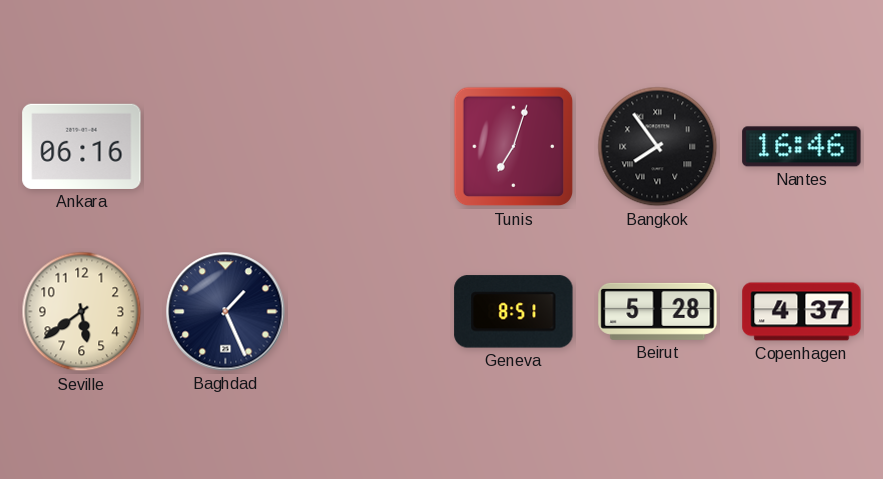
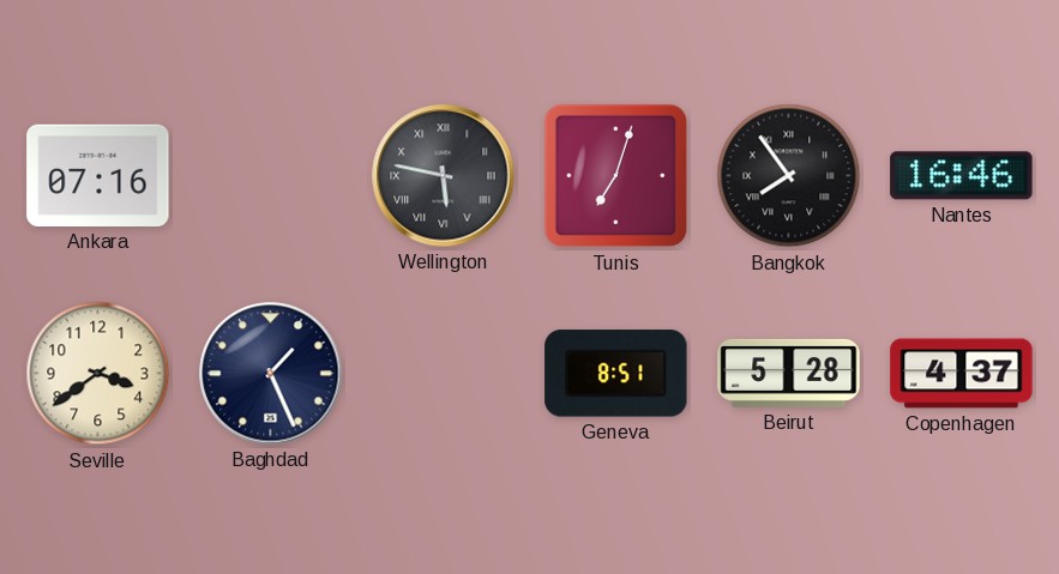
Ankara: 06:16 -> 07:16 (98, 175)
Wellington: none -> 5:47 (444, 176)
Seville: 5:39 -> 3:39 (98, 374)
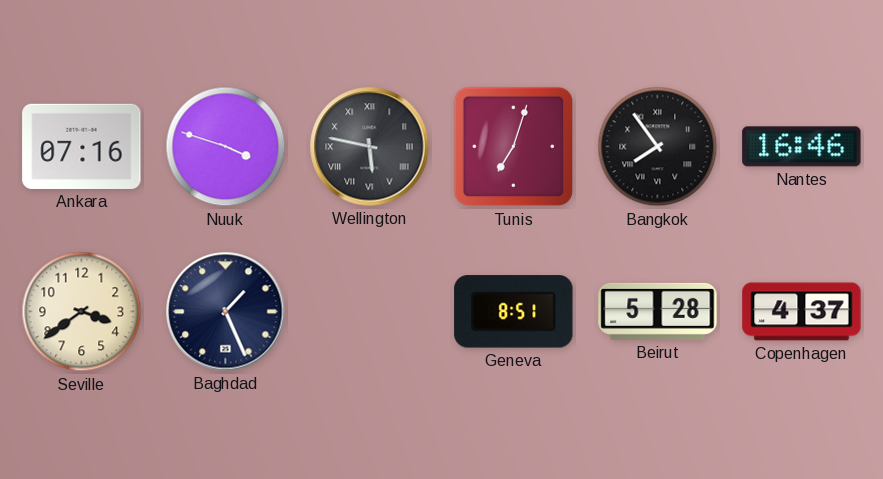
Nuuk: none -> 3:48 (226, 147)
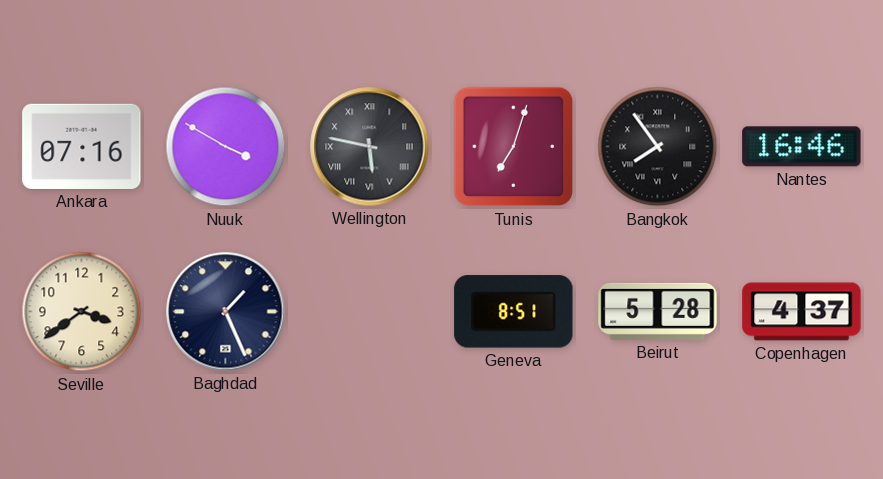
Nuuk: 3:48 -> 3:50 (226, 147)
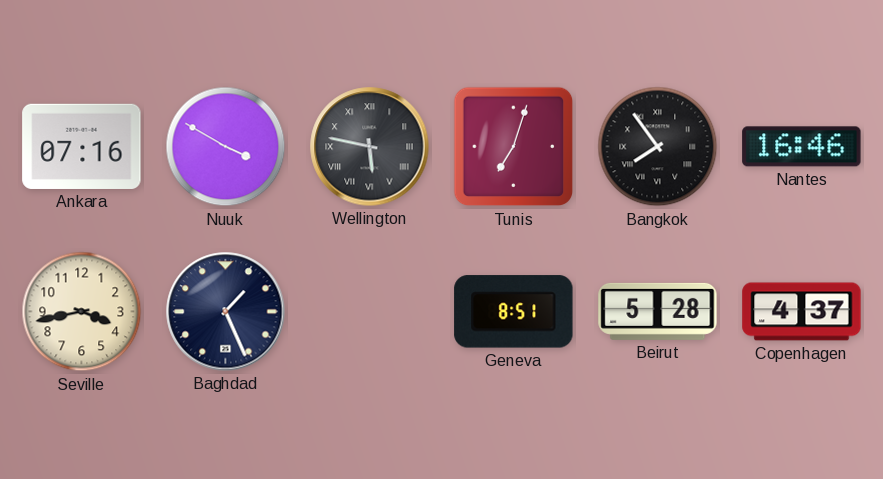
Seville: 3:39 -> 3:43 (82, 312)
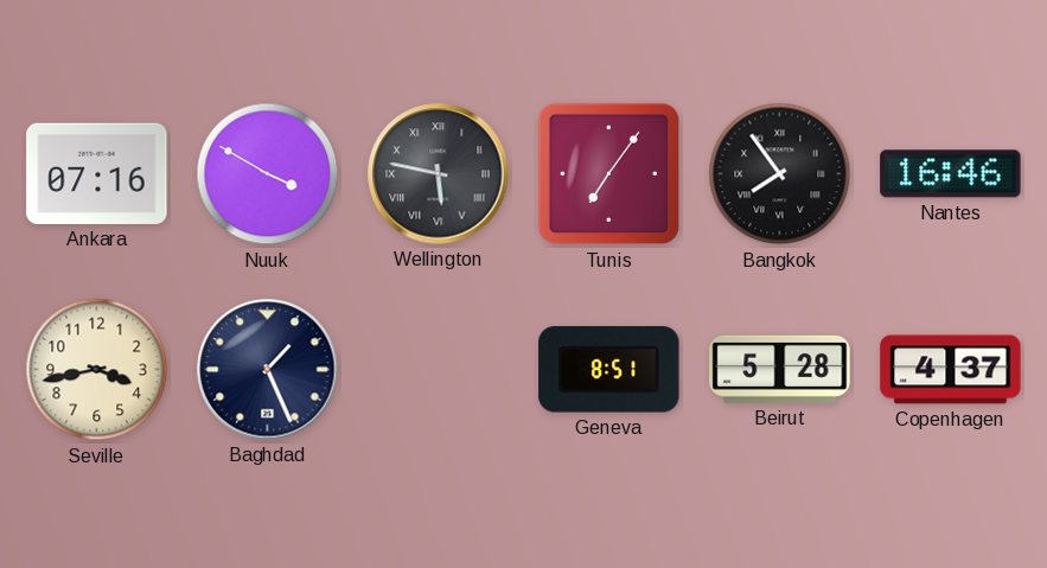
Tunis: 7:03 -> 7:06 (609, 174)
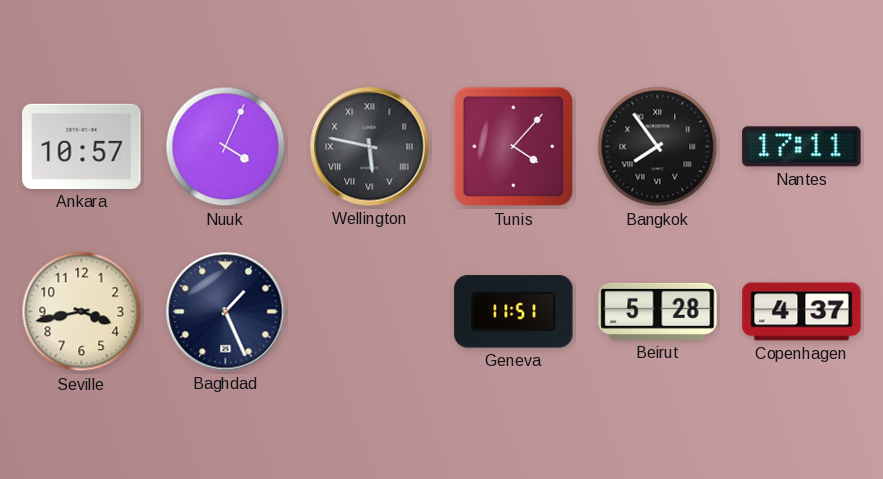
Ankara: 07:16 -> 10:57 (82, 146)
Nuuk: 3:50 -> 4:04 (226, 147)
Tunis: 7:06 -> 4:07 (514, 147)
Nantes: 16:46 -> 17:11 (802, 147)
Geneva: 8:51 -> 11:51 (514, 312)
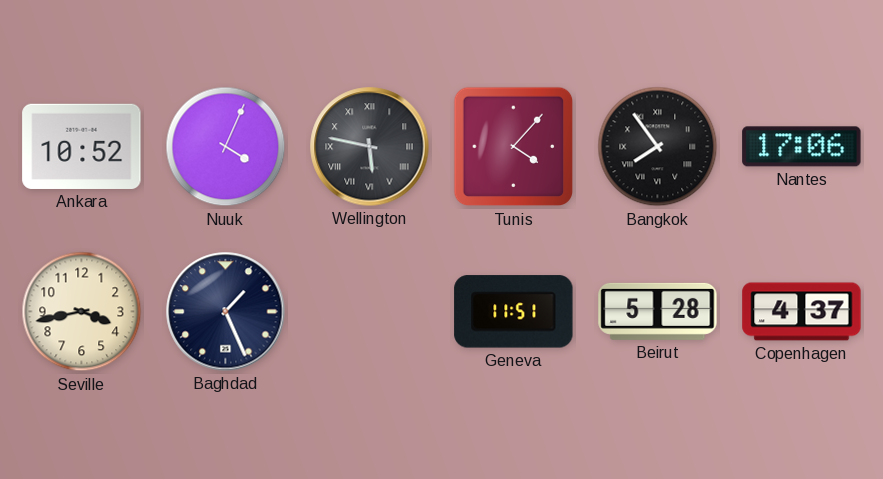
Ankara: 10:57 -> 10:52 (82, 146)
Nantes: 17:11 -> 17:06 (802, 147)
